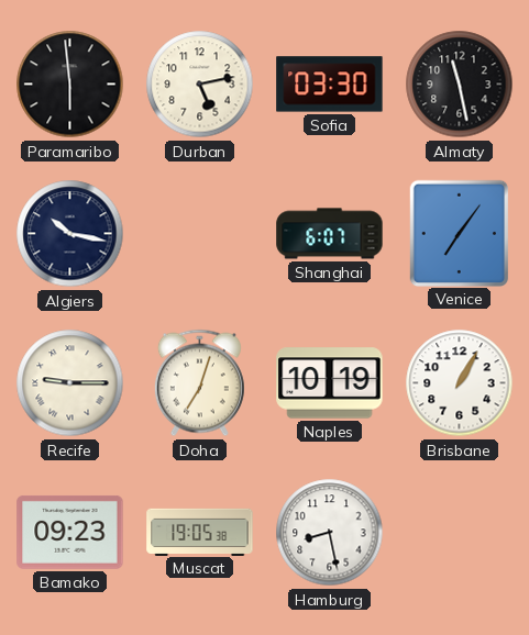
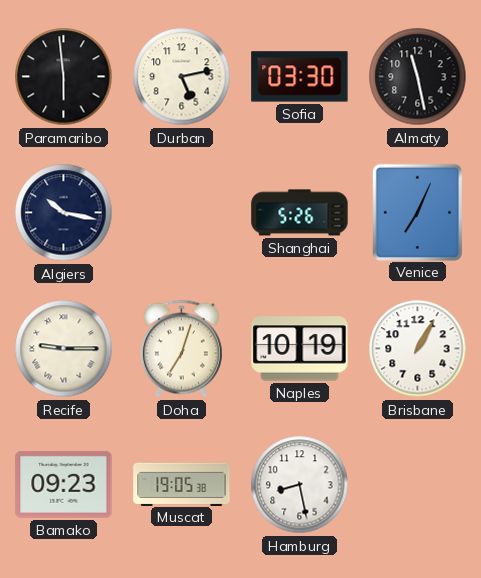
Shanghai: 6:07 -> 5:26 (300, 213)
Venice: 7:06 -> 7:04 (417, 212)
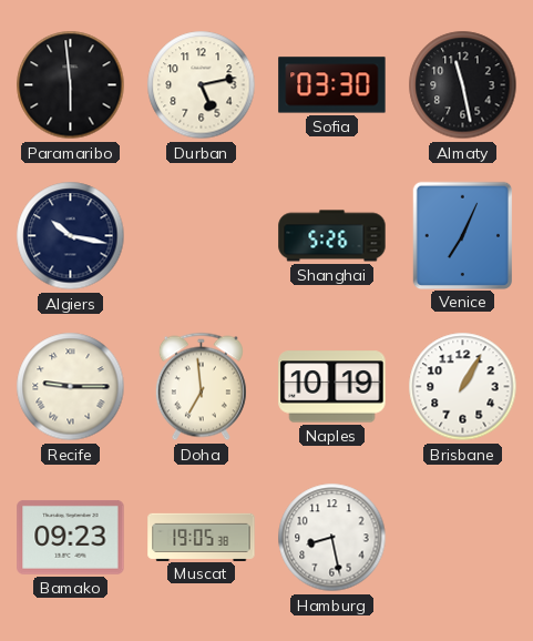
Doha: 7:03 -> 6:59 (201, 387)
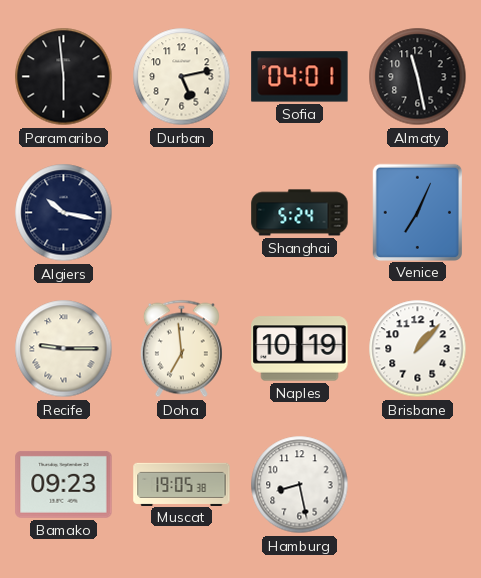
Sofia: 03:30 -> 04:01 (300, 77)
Shanghai: 5:26 -> 5:24 (300, 213)
Brisbane: 1:05 -> 1:07 (418, 349)
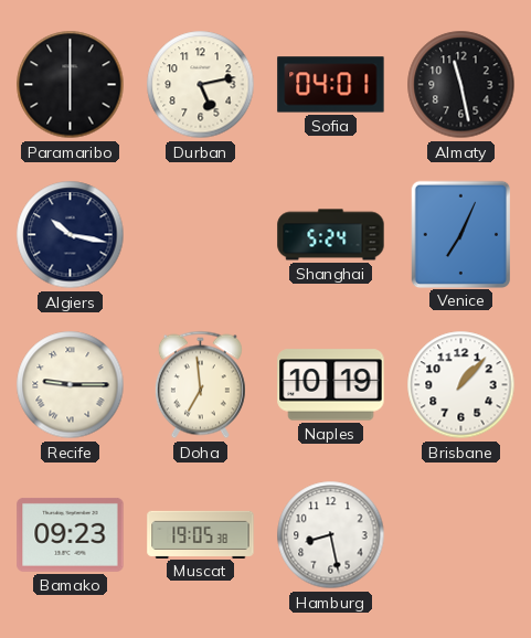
Paramaribo: 5:59 -> 6:00 (71, 85)
